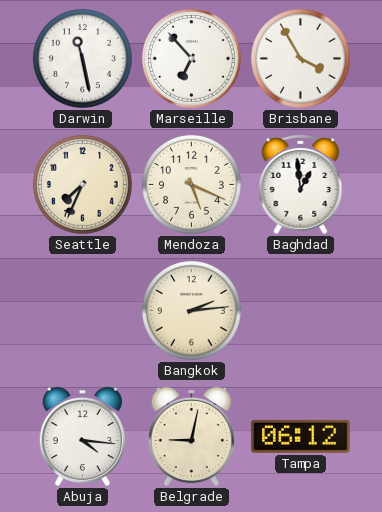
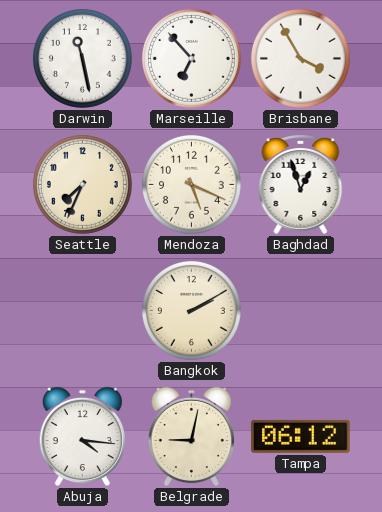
Baghdad: 12:59 -> 12:57 (301, 184)
Bangkok: 2:14 -> 2:10 (191, 310)
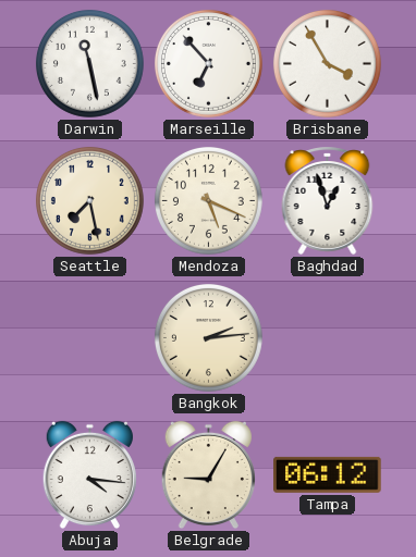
Seattle: 7:34 -> 7:28 (89, 200)
Bangkok: 2:10 -> 2:14 (208, 337)
Belgrade: 9:02 -> 9:05 (208, 475)
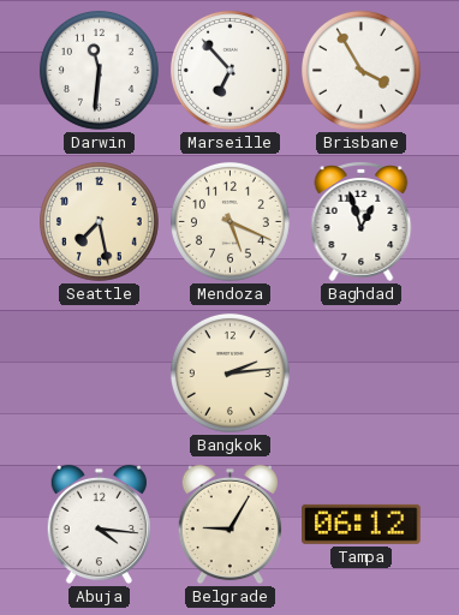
Darwin: 11:28 -> 11:31 (99, 70)
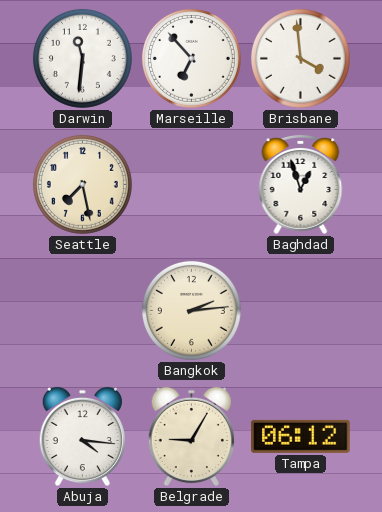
Brisbane: 3:55 -> 3:59 (300, 58)
Mendoza: 5:19 -> none (229, 221)
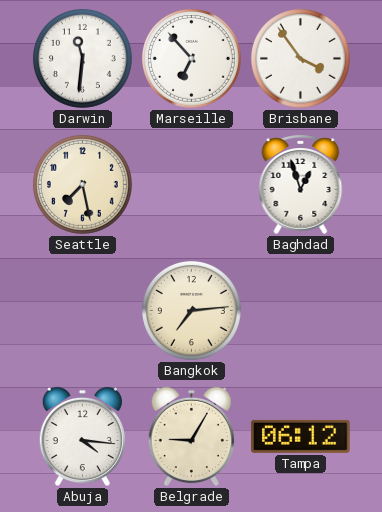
Brisbane: 3:59 -> 3:54 (300, 58)
Bangkok: 2:14 -> 7:14 (191, 310)
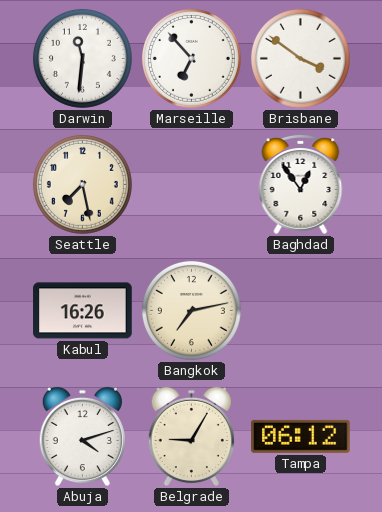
Brisbane: 3:54 -> 3:51 (300, 58)
Baghdad: 12:57 -> 12:54 (301, 184)
Kabul: none -> 16:26 (83, 311)
Bangkok: 7:14 -> 7:13 (191, 310)
Abuja: 4:16 -> 4:12 (82, 437)
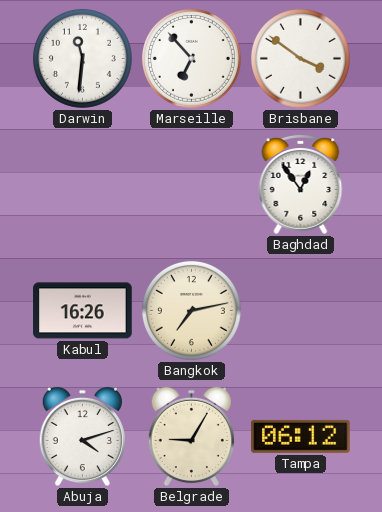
Seattle: 7:28 -> none (82, 184)
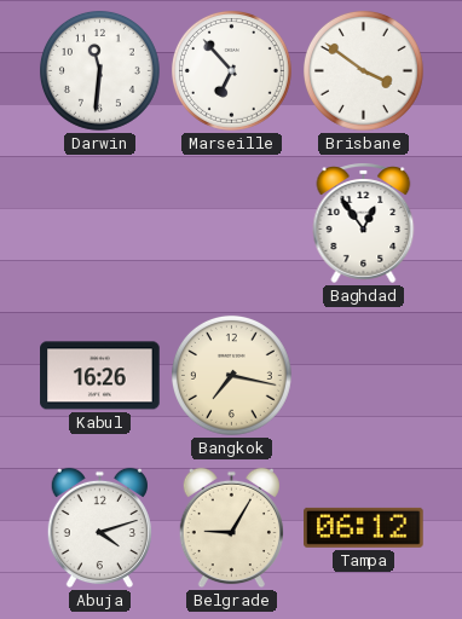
Bangkok: 7:13 -> 7:17 (231, 375)
